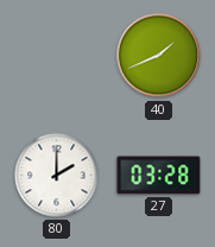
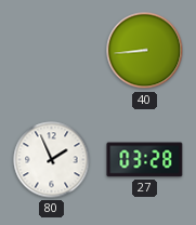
40: 1:41 -> 8:44 (145, 51)
80: 2:00 -> 1:56 (52, 160)
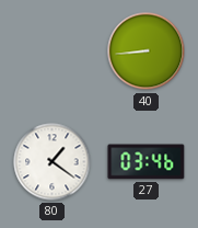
80: 1:56 -> 1:21 (53, 162)
27: 03:28 -> 03:46 (147, 162)
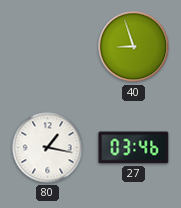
40: 8:44 -> 8:57 (134, 47)
80: 1:21 -> 1:17 (48, 148)
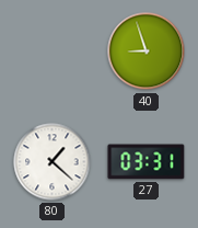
80: 1:17 -> 1:22 (53, 162)
27: 03:46 -> 03:31 (147, 162)
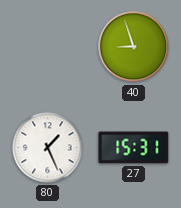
80: 1:22 -> 1:26 (48, 148)
27: 03:31 -> 15:31 (134, 148)
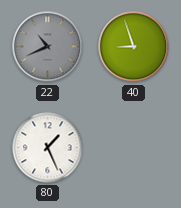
22: none -> 10:41 (48, 47)
27: 15:31 -> none (134, 148)
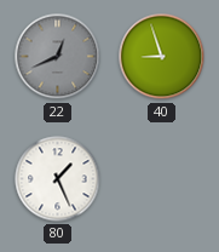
22: 10:41 -> 12:41 (58, 57)
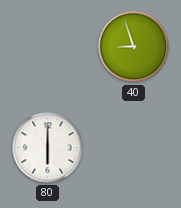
22: 12:41 -> none (58, 57)
80: 1:26 -> 6:00 (48, 148)
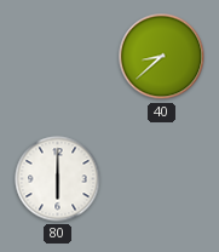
40: 8:57 -> 8:38 (162, 57)
